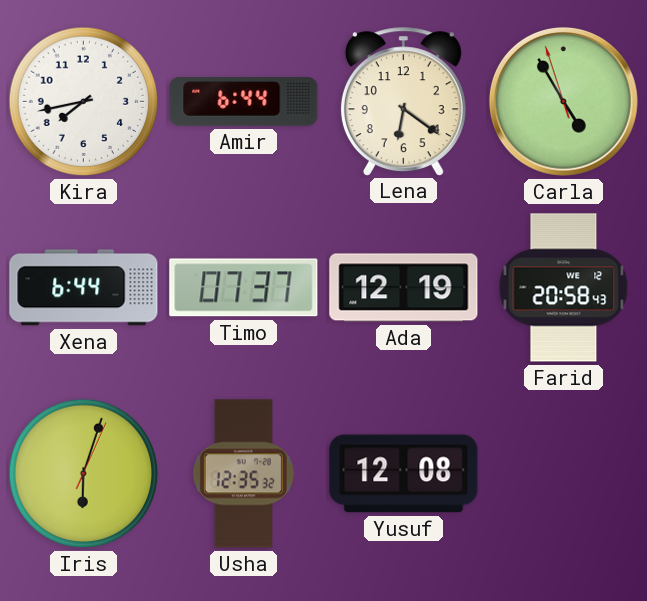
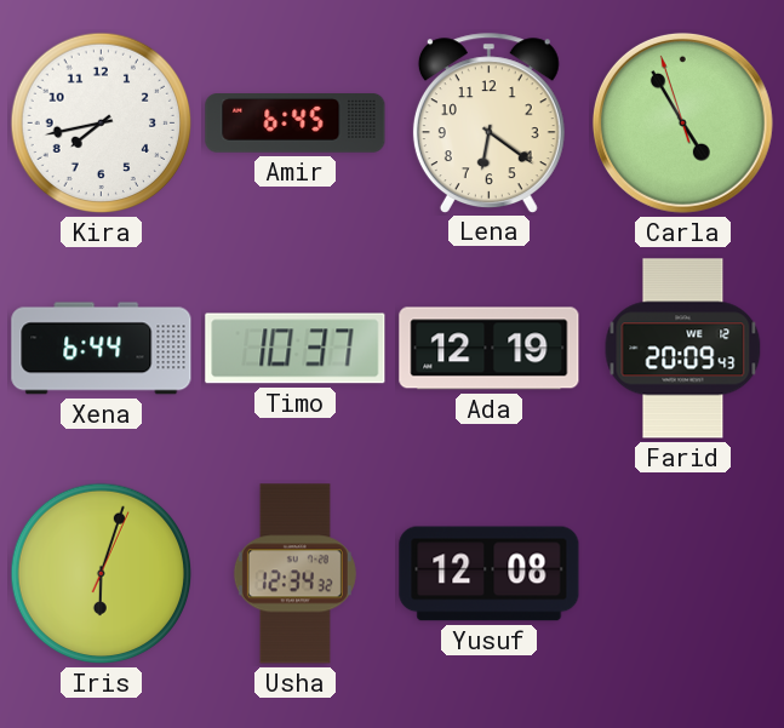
Amir: 6:44 -> 6:45 (296, 124)
Timo: 07:37 -> 10:37 (296, 349)
Farid: 20:58 -> 20:09 (683, 349)
Usha: 12:35 -> 12:34 (294, 574)
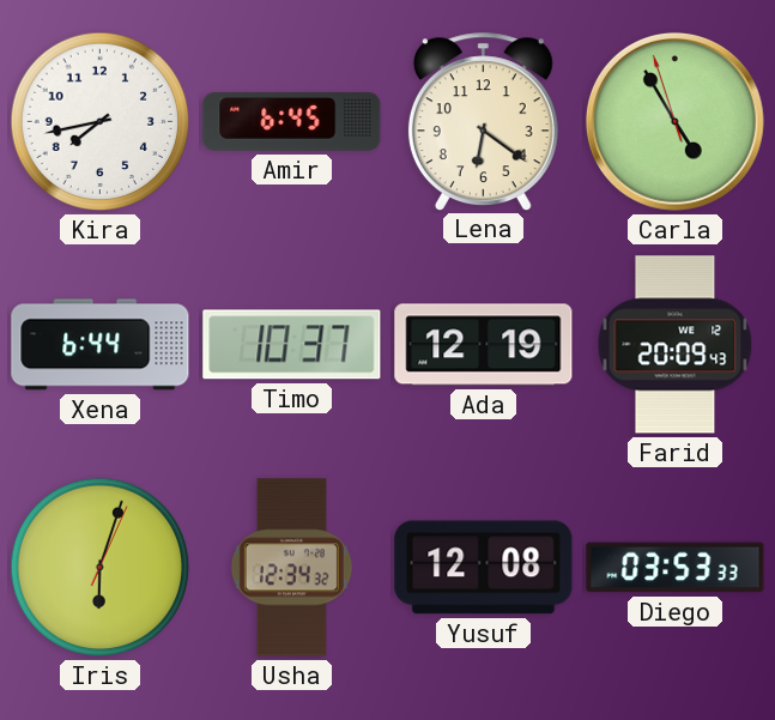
Diego: none -> 03:53 (676, 568)
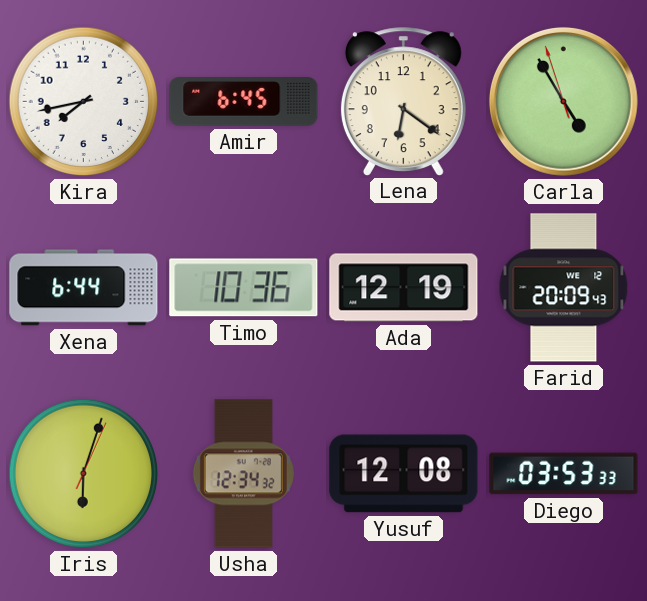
Timo: 10:37 -> 10:36 (244, 288)
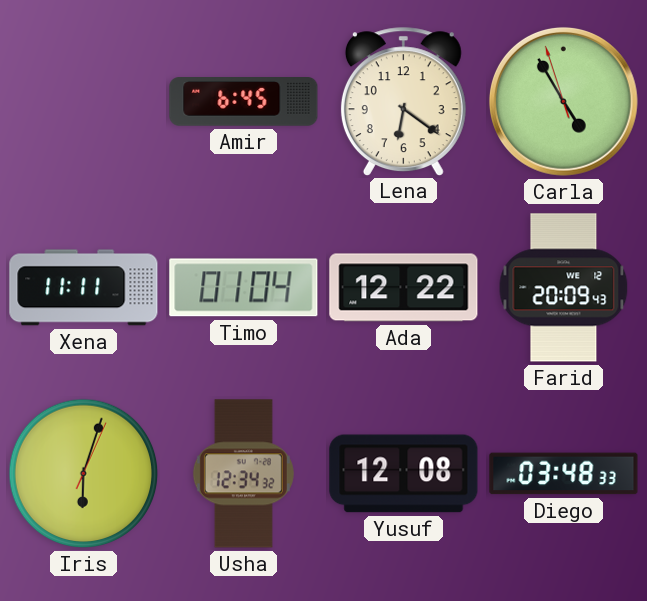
Kira: 7:43 -> none (84, 102)
Xena: 6:44 -> 11:11 (84, 288)
Timo: 10:36 -> 01:04 (244, 288)
Ada: 12:19 -> 12:22 (404, 288)
Diego: 03:53 -> 03:48 (564, 474)
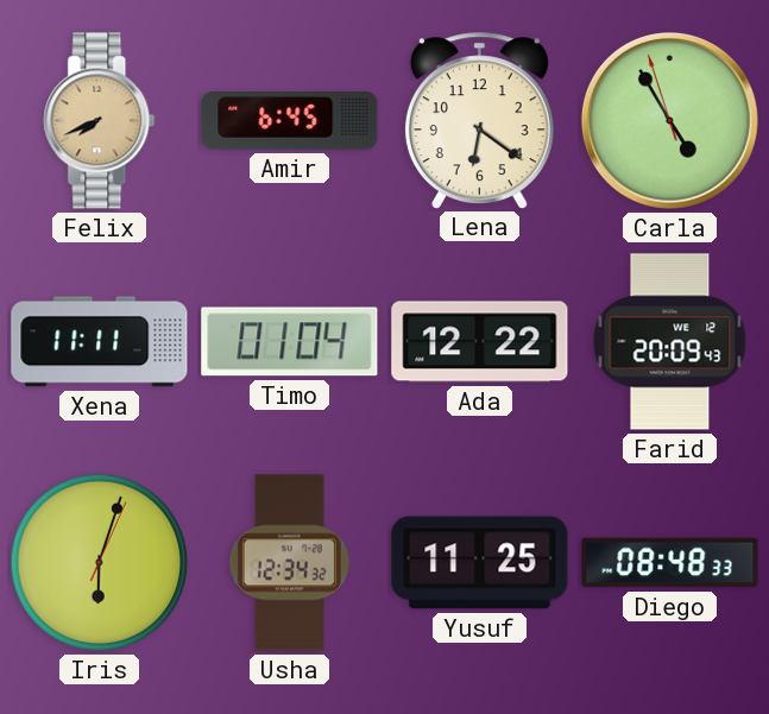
Felix: none -> 7:41 (100, 121)
Yusuf: 12:08 -> 11:25 (480, 563)
Diego: 03:48 -> 08:48 (670, 563)
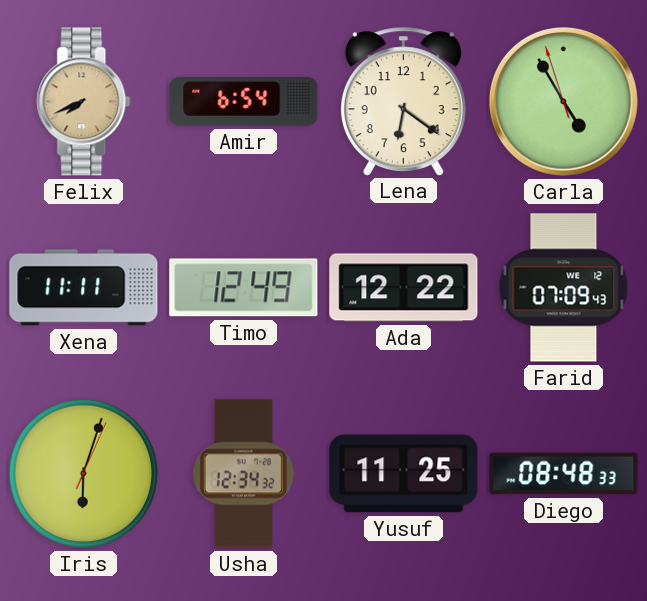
Amir: 6:45 -> 6:54 (244, 102)
Timo: 01:04 -> 12:49 (244, 288)
Farid: 20:09 -> 07:09 (564, 288)
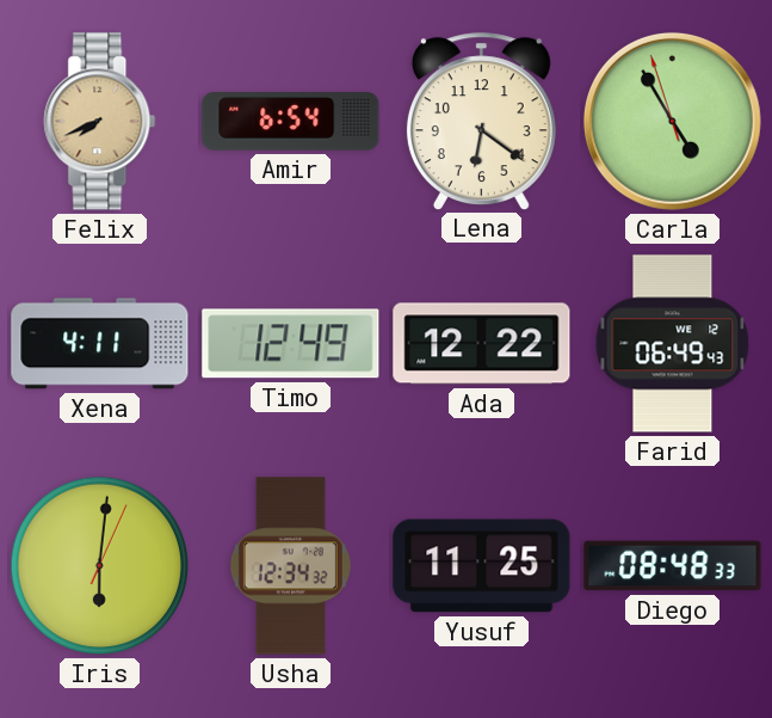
Xena: 11:11 -> 4:11 (100, 344)
Farid: 07:09 -> 06:49 (673, 344)
Iris: 6:03 -> 6:01 (100, 566)
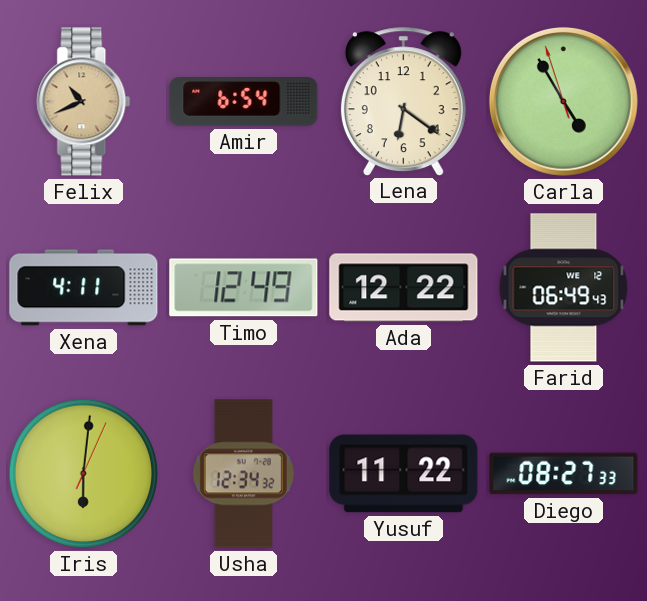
Felix: 7:41 -> 10:41 (84, 102)
Yusuf: 11:25 -> 11:22 (404, 474)
Diego: 08:48 -> 08:27 (564, 474)
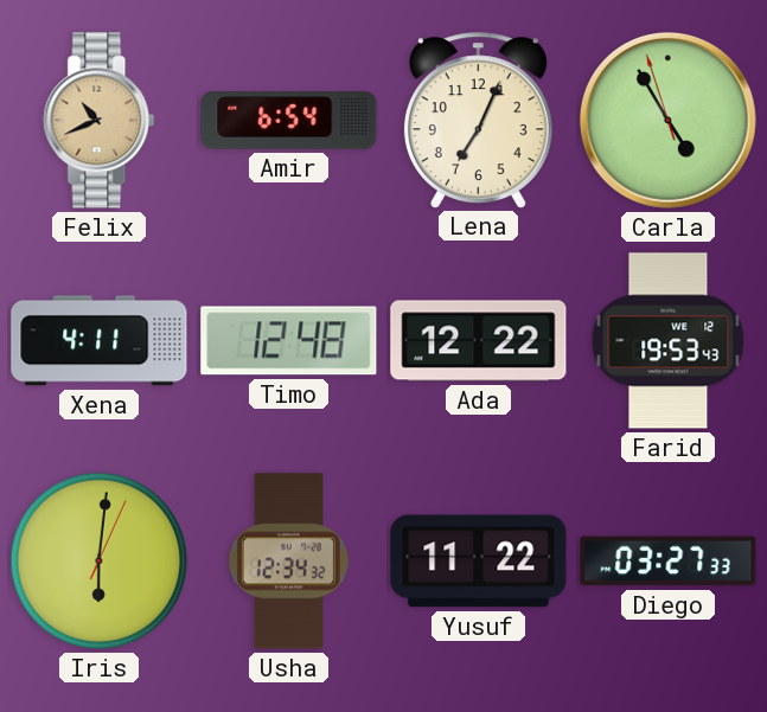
Lena: 6:21 -> 7:04 (478, 120)
Timo: 12:49 -> 12:48 (289, 341)
Farid: 06:49 -> 19:53 (669, 341)
Diego: 08:27 -> 03:27 (669, 562)
